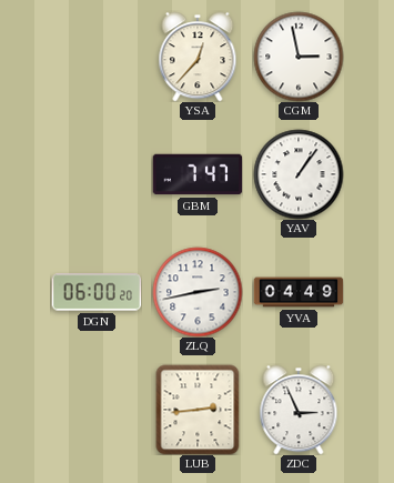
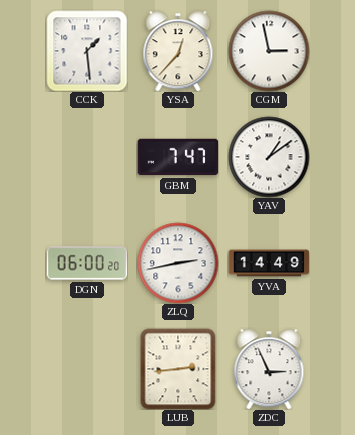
CCK: none -> 1:29 (87, 51)
YAV: 1:06 -> 1:09 (269, 157)
YVA: 04:49 -> 14:49 (269, 263)
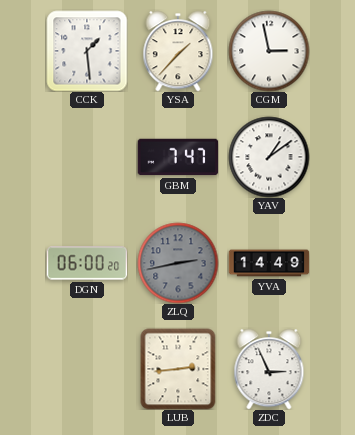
YSA: 12:37 -> 1:37 (178, 51)
ZLQ dial: white -> grey (178, 263)
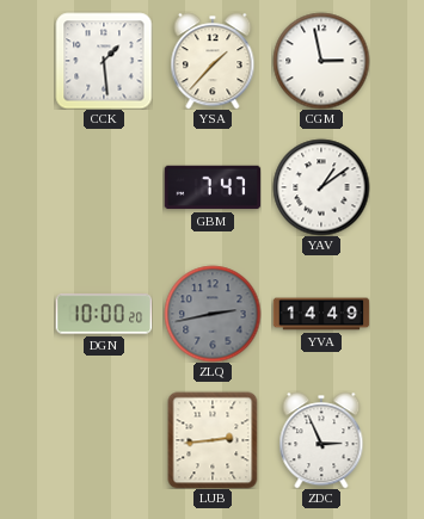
DGN: 06:00 -> 10:00 (104, 314)
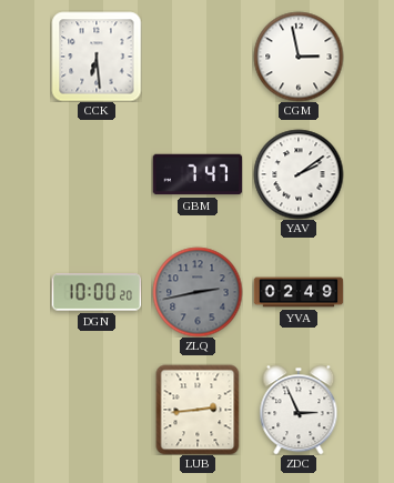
CCK: 1:29 -> 6:29 (97, 57)
YSA: 1:37 -> none (213, 61)
YAV: 1:09 -> 2:09 (299, 174)
YVA: 14:49 -> 02:49 (299, 292)
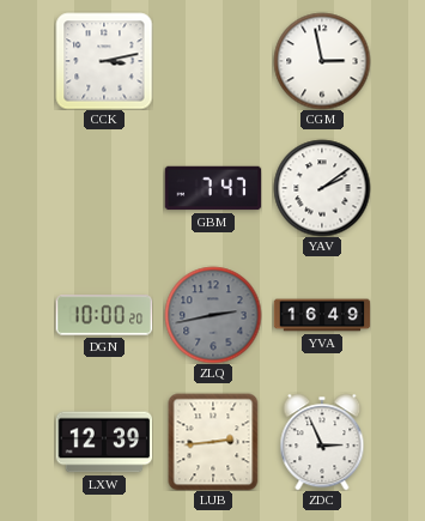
CCK: 6:29 -> 3:13 (104, 61)
YVA: 02:49 -> 16:49 (322, 315)
LXW: none -> 12:39 (104, 442)
